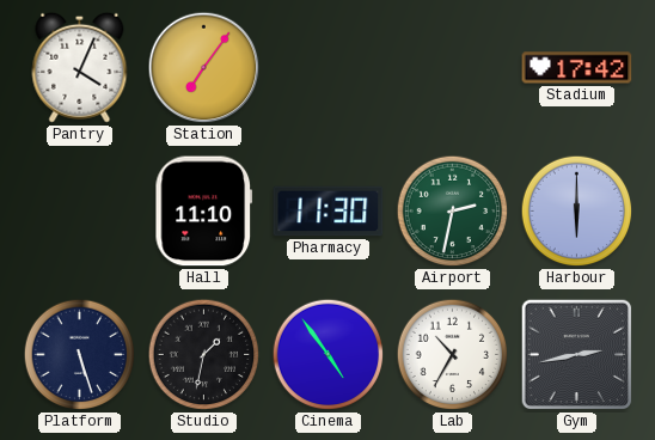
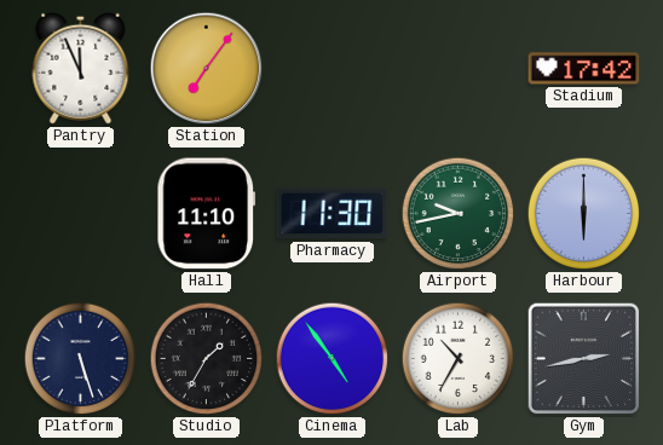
Pantry: 4:04 -> 11:56 (81, 68)
Airport: 2:32 -> 9:43 (459, 214)
Studio: 1:32 -> 1:35 (207, 359)
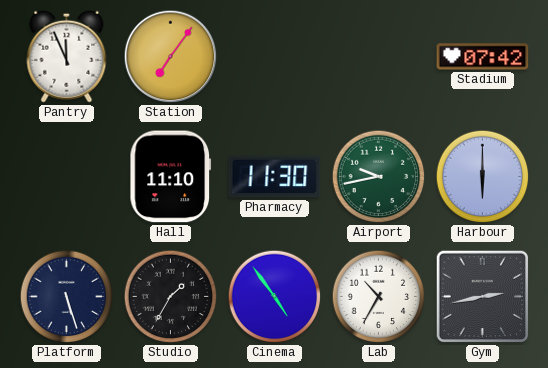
Stadium: 17:42 -> 07:42 (483, 57)
